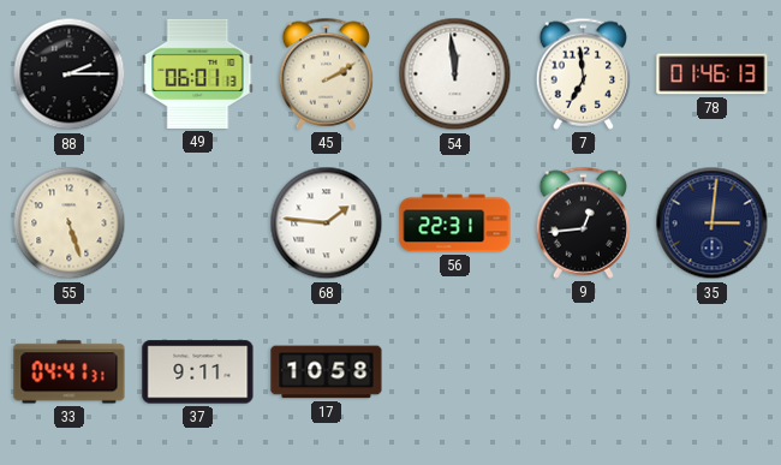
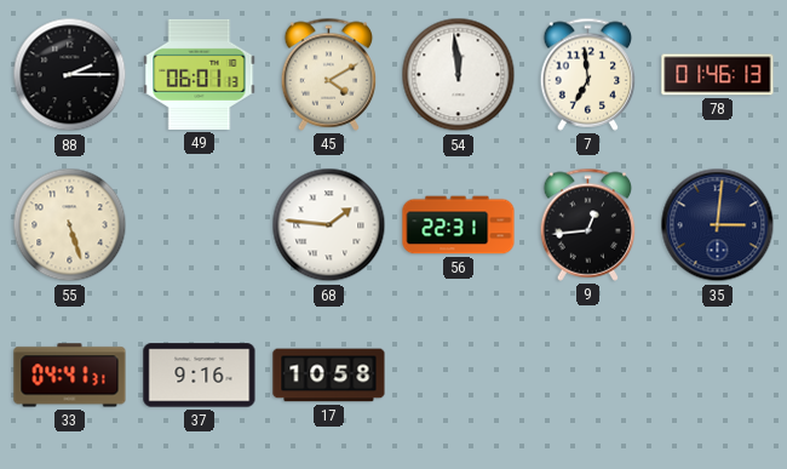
45: 2:10 -> 4:10 (329, 74)
37: 9:11 -> 9:16 (200, 376)
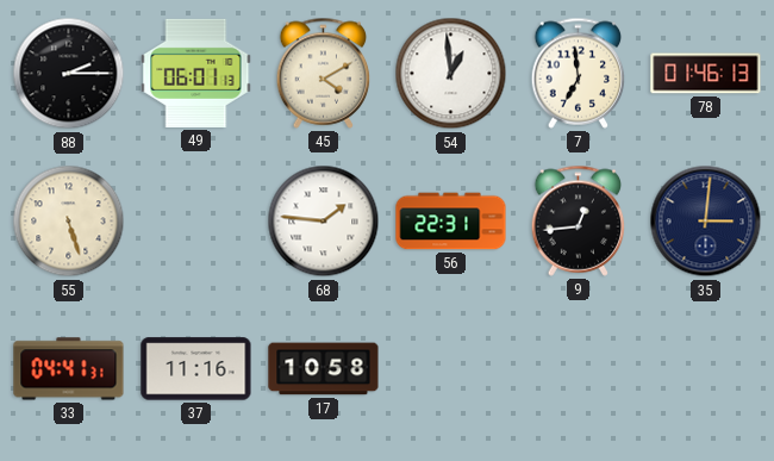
54: 11:59 -> 12:59 (451, 74)
37: 9:16 -> 11:16 (196, 369)
